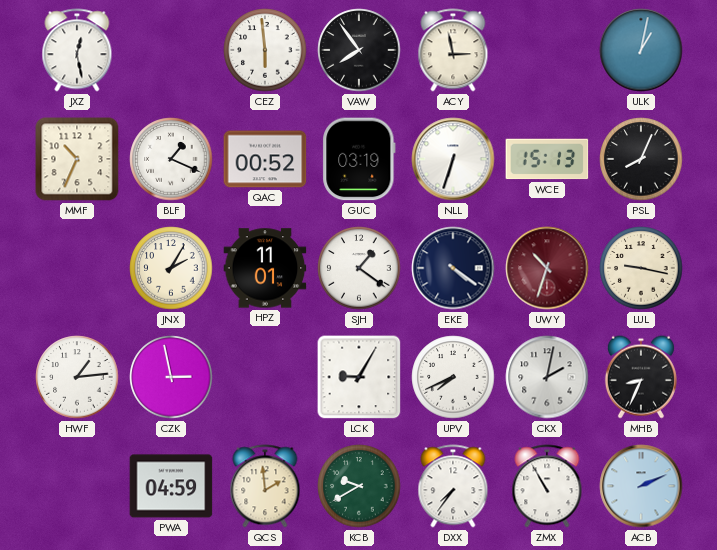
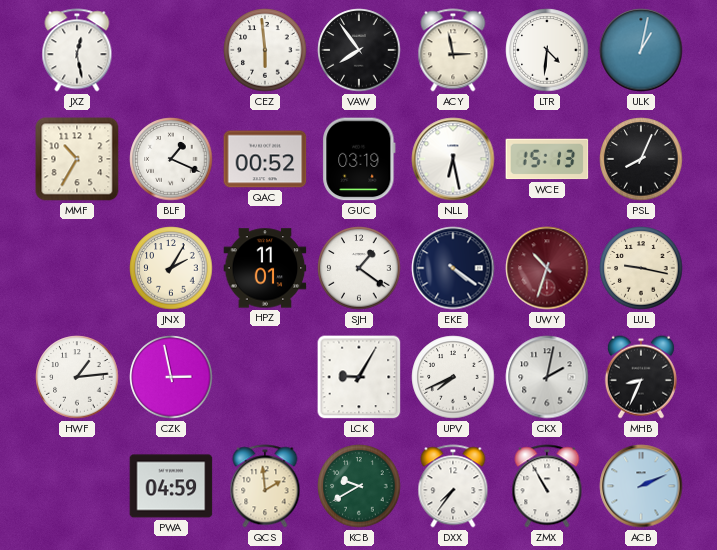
LTR: none -> 4:31 (547, 50)
MMF: 10:34 -> 10:35 (77, 159)
NLL: 6:33 -> 6:28 (453, 159)
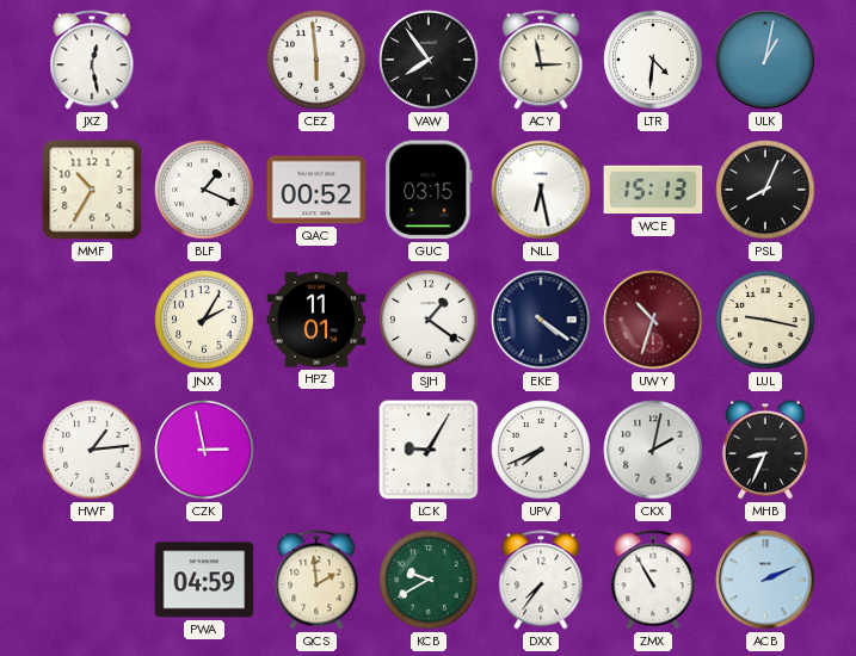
GUC: 03:19 -> 03:15 (429, 190)
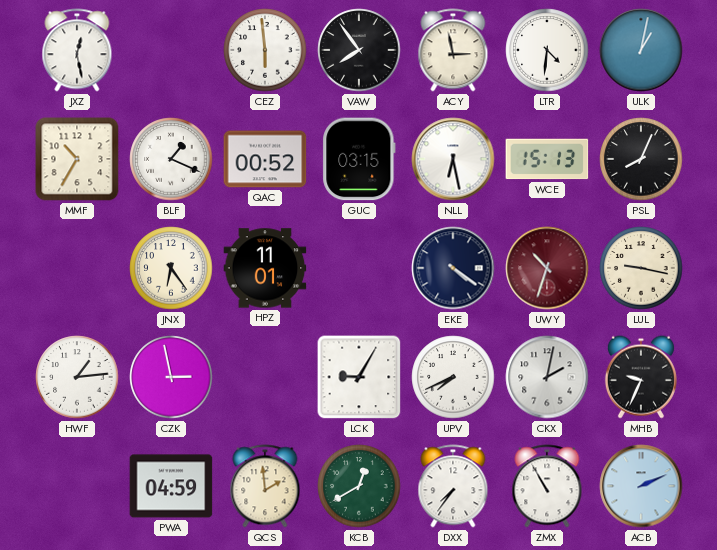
JNX: 2:05 -> 6:24 (171, 268)
SJH: 1:21 -> none (429, 320)
MHB: 8:34 -> 9:34 (641, 377)
KCB: 9:40 -> 12:40 (359, 486)
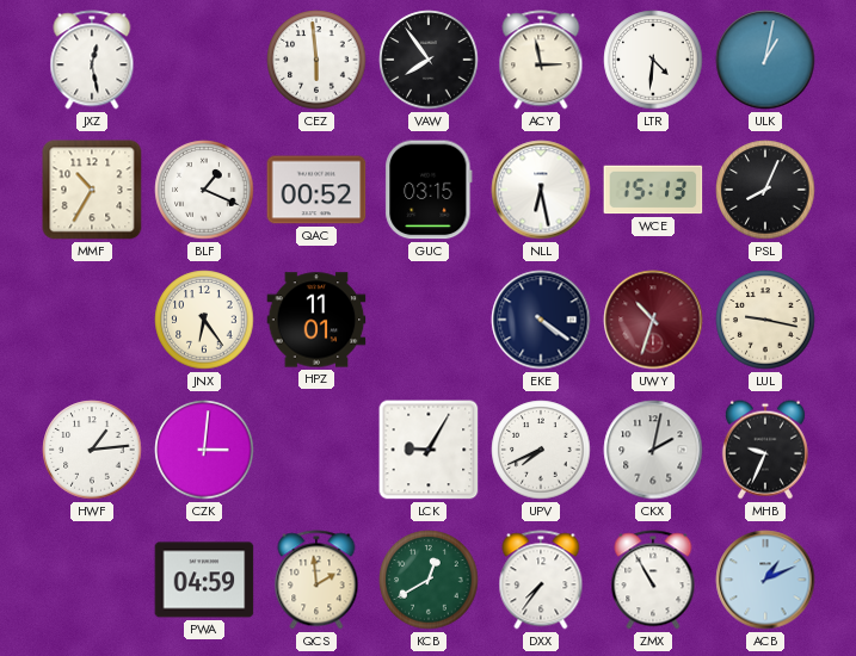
CZK: 2:58 -> 3:01 (204, 450)
ACB: 2:11 -> 1:11 (765, 580)
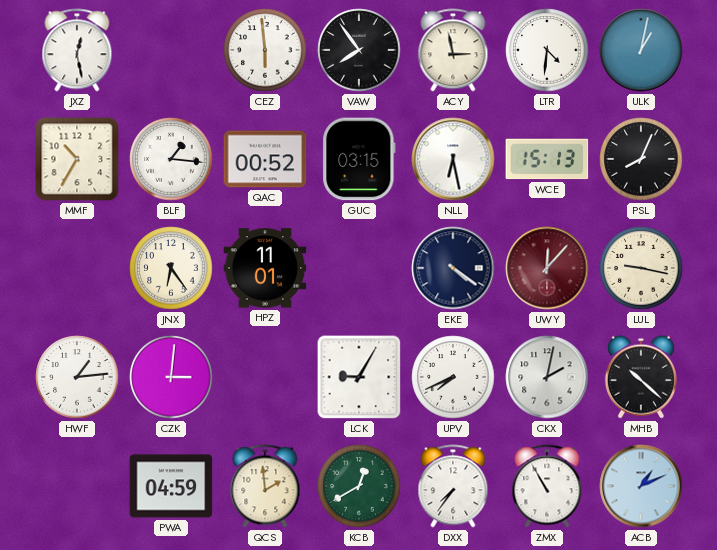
BLF: 1:19 -> 1:16 (171, 159)
UWY: 10:33 -> 12:07 (547, 268)
MHB: 9:34 -> 10:22 (641, 377)
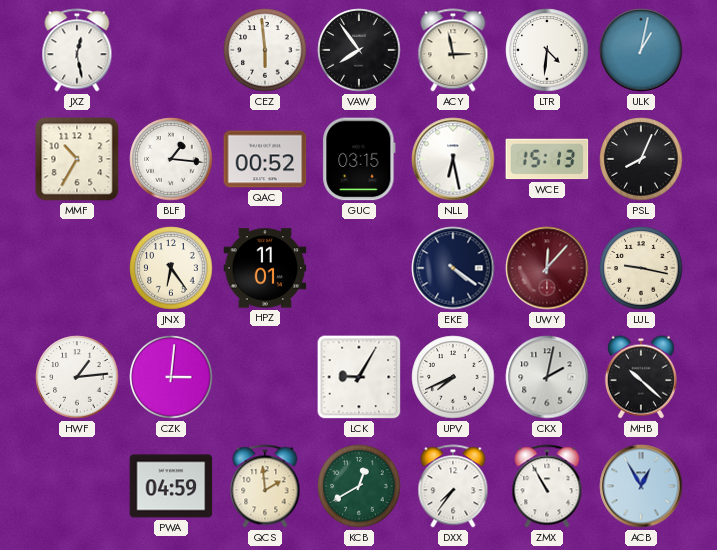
ACB: 1:11 -> 12:55 (641, 486)
